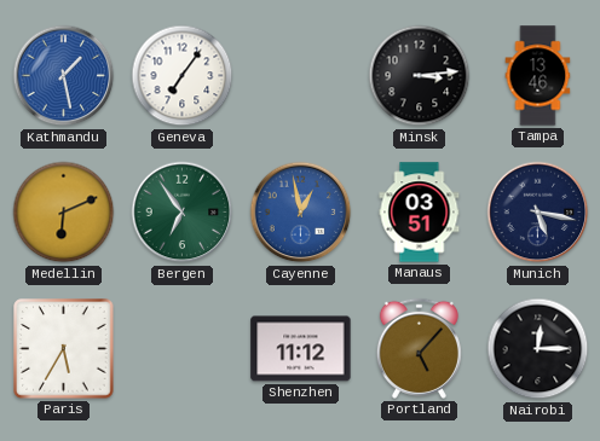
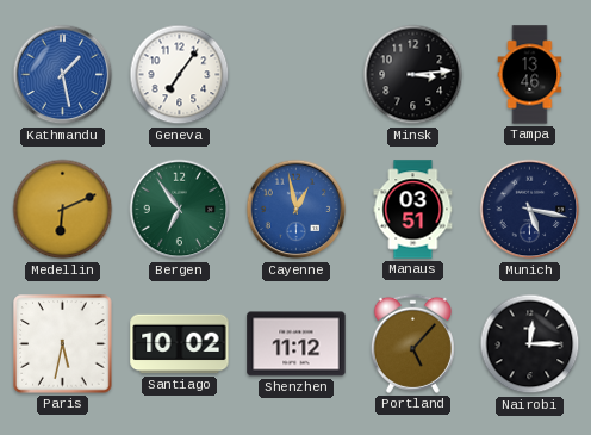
Paris: 5:35 -> 5:32 (63, 344)
Santiago: none -> 10:02 (180, 344)
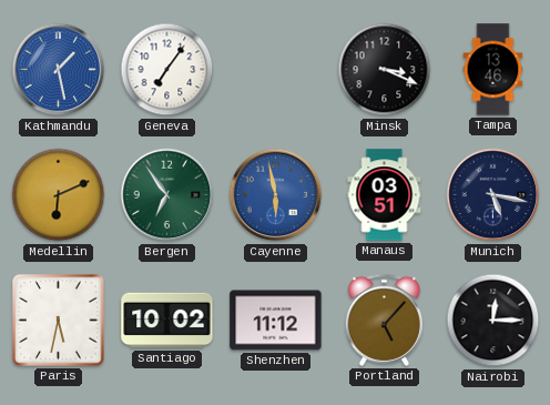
Minsk: 3:14 -> 3:19 (385, 70)
Cayenne: 12:58 -> 5:58 (276, 195)
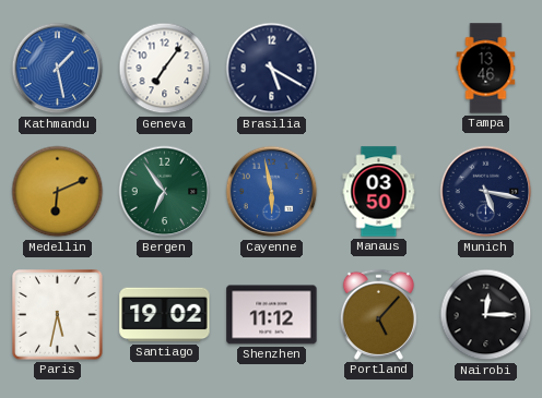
Brasilia: none -> 5:20 (272, 69)
Minsk: 3:19 -> none (385, 70)
Manaus: 03:51 -> 03:50 (379, 192)
Santiago: 10:02 -> 19:02 (165, 315)
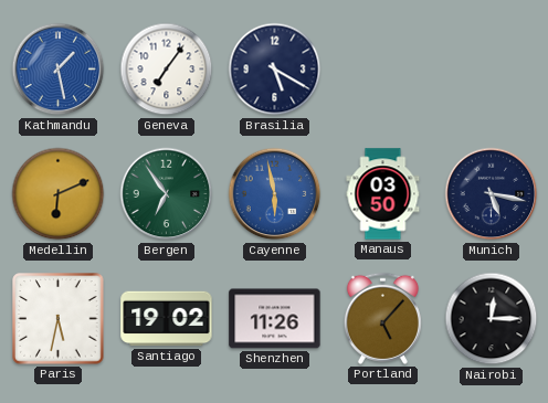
Tampa: 13:46 -> none (486, 69)
Shenzhen: 11:12 -> 11:26 (275, 319)
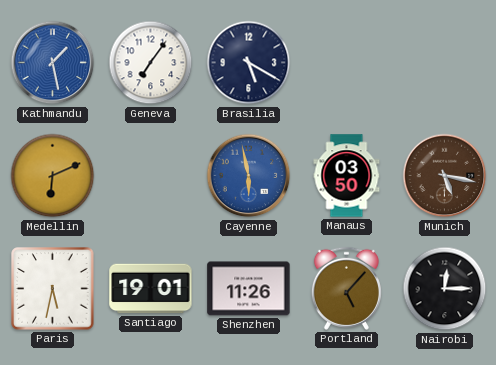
Bergen: 6:54 -> none (167, 194)
Munich dial: navy -> brown (445, 176)
Santiago: 19:02 -> 19:01 (151, 289)
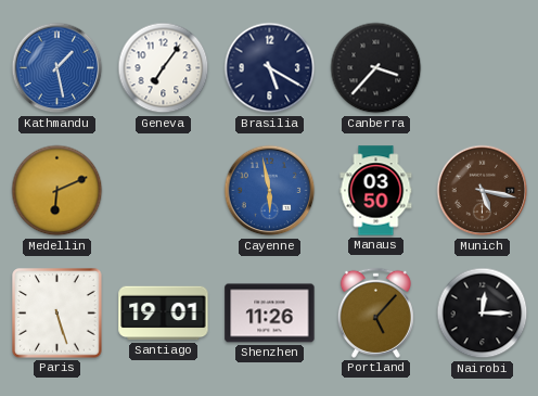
Canberra: none -> 3:37 (376, 68)
Paris: 5:32 -> 5:27 (57, 314)
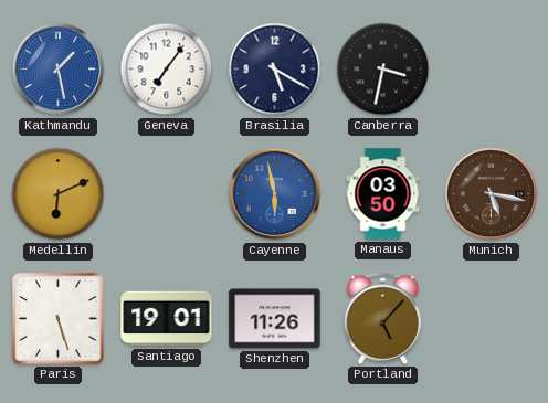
Canberra: 3:37 -> 3:32 (383, 70)
Nairobi: 12:15 -> none (483, 314)
